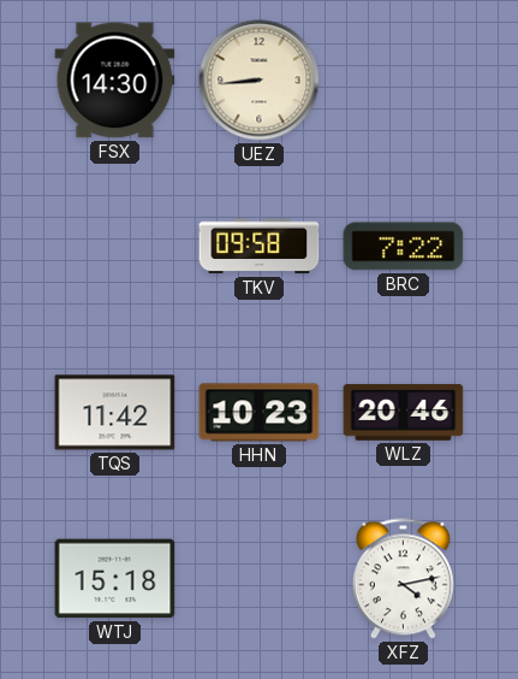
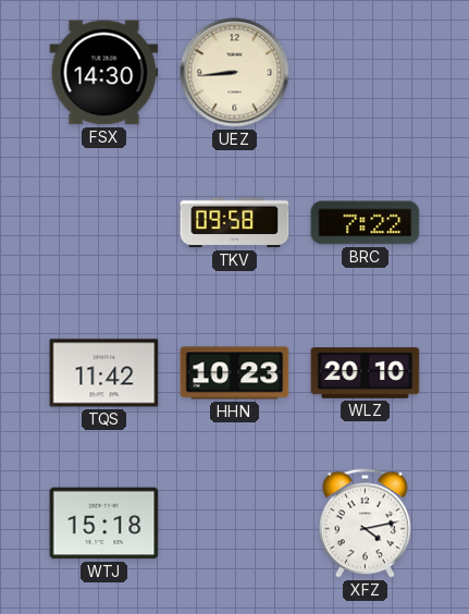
WLZ: 20:46 -> 20:10 (366, 373)
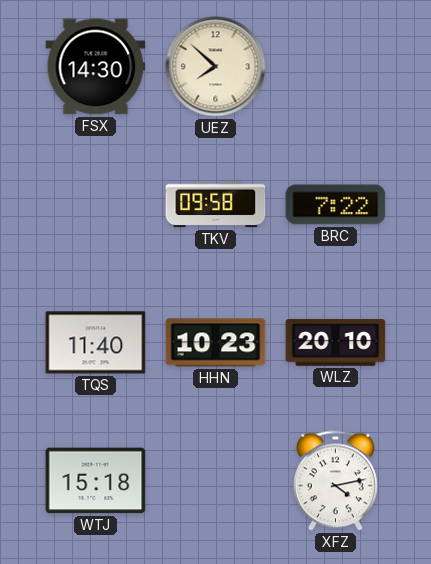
UEZ: 8:44 -> 7:52 (216, 67)
TQS: 11:42 -> 11:40 (96, 343)
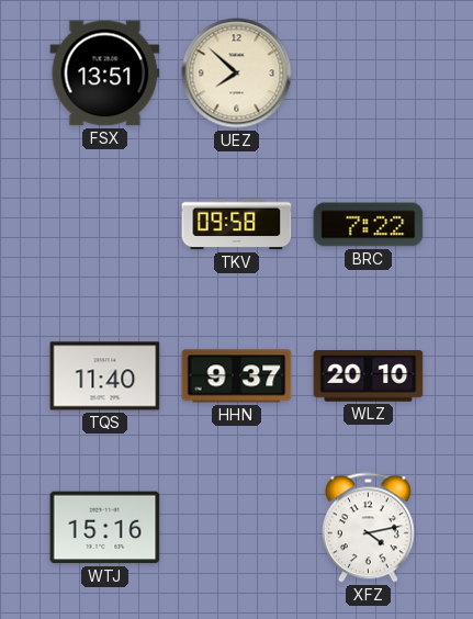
FSX: 14:30 -> 13:51 (105, 74)
HHN: 10:23 -> 9:37 (237, 376)
WTJ: 15:18 -> 15:16 (105, 528)
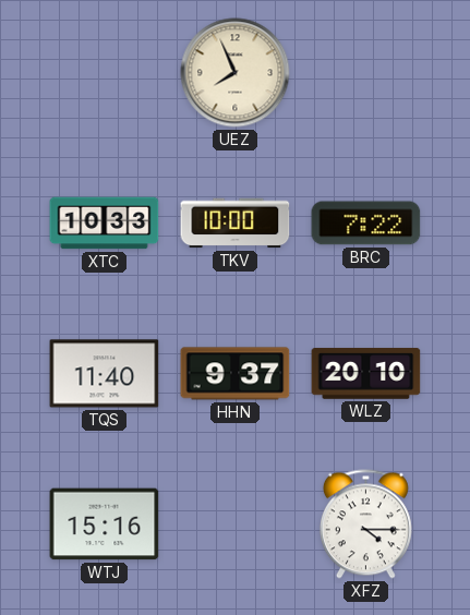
FSX: 13:51 -> none (105, 74)
UEZ: 7:52 -> 7:56 (236, 73)
XTC: none -> 10:33 (105, 224)
TKV: 09:58 -> 10:00 (236, 224)
XFZ: 4:13 -> 4:15 (365, 524)
